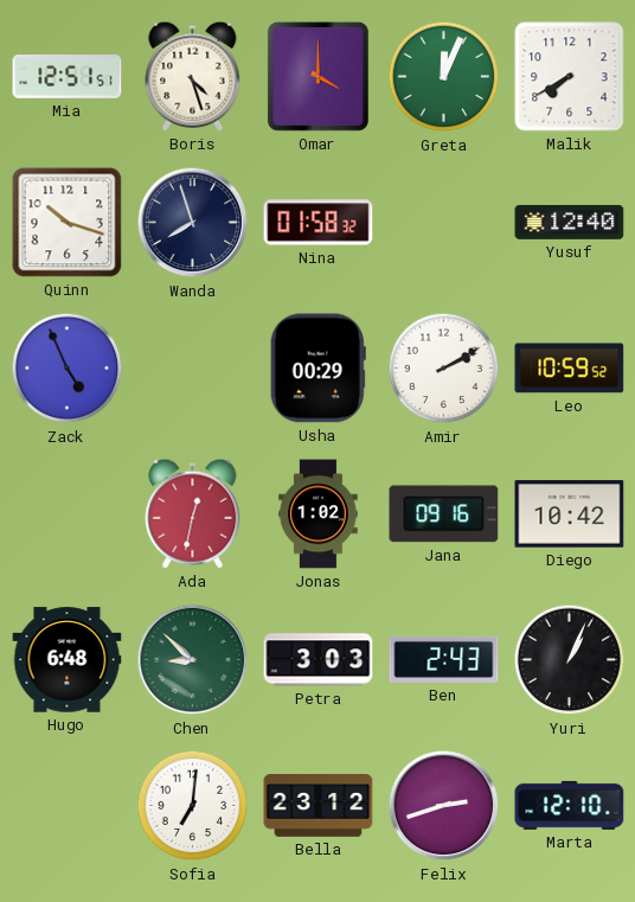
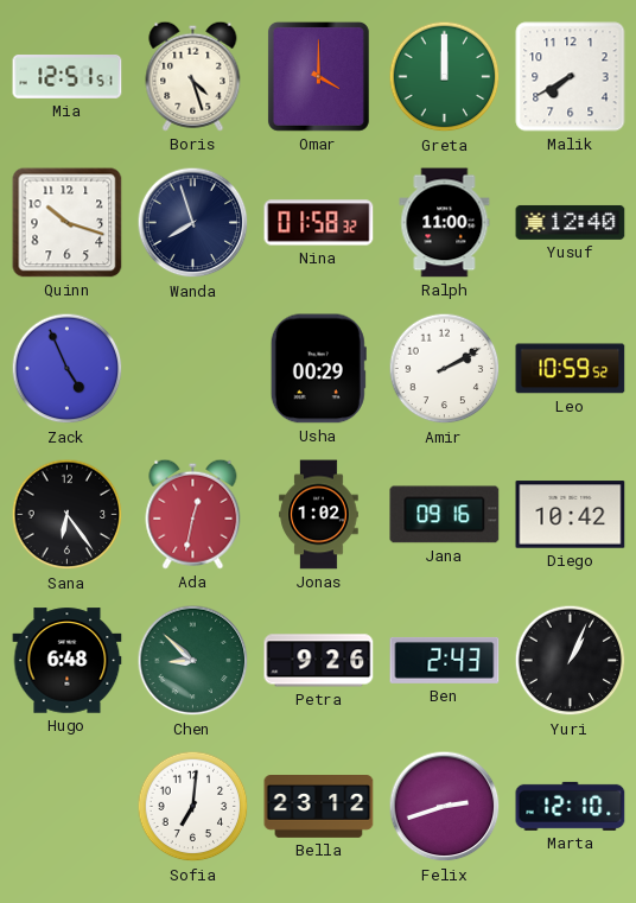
Greta: 12:04 -> 12:00 (445, 77)
Ralph: none -> 11:00 (445, 223)
Sana: none -> 6:24 (68, 515)
Petra: 3:03 -> 9:26 (319, 661)
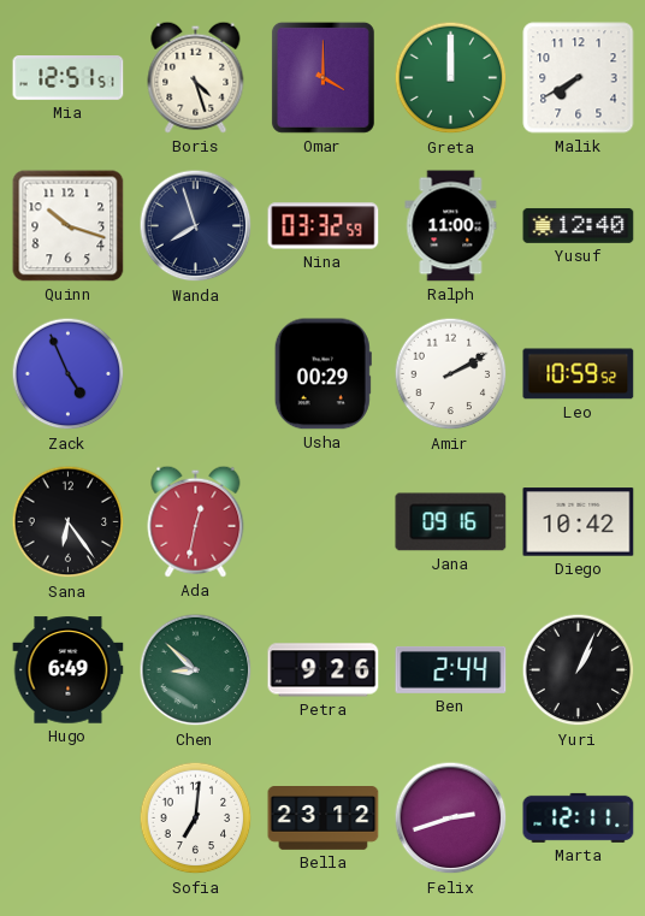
Nina: 01:58 -> 03:32 (324, 226)
Jonas: 1:02 -> none (319, 515)
Hugo: 6:48 -> 6:49 (69, 670)
Ben: 2:43 -> 2:44 (451, 669)
Marta: 12:10 -> 12:11 (579, 817)
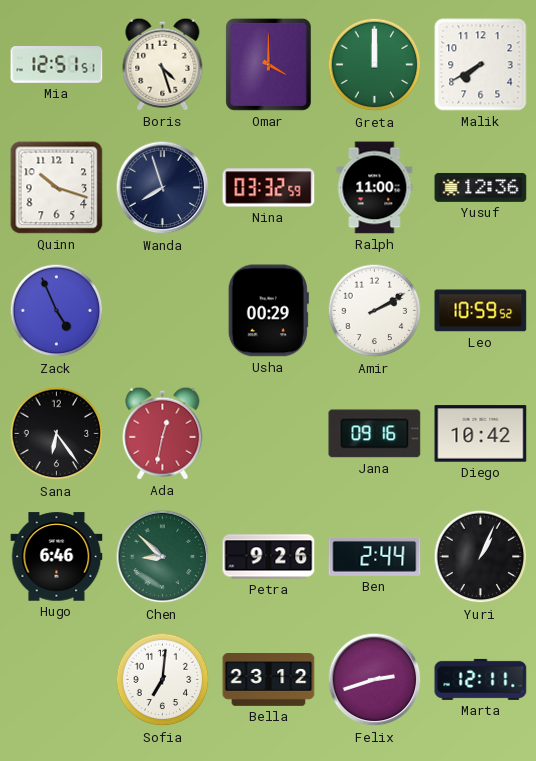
Yusuf: 12:40 -> 12:36 (481, 187)
Hugo: 6:49 -> 6:46 (57, 557)
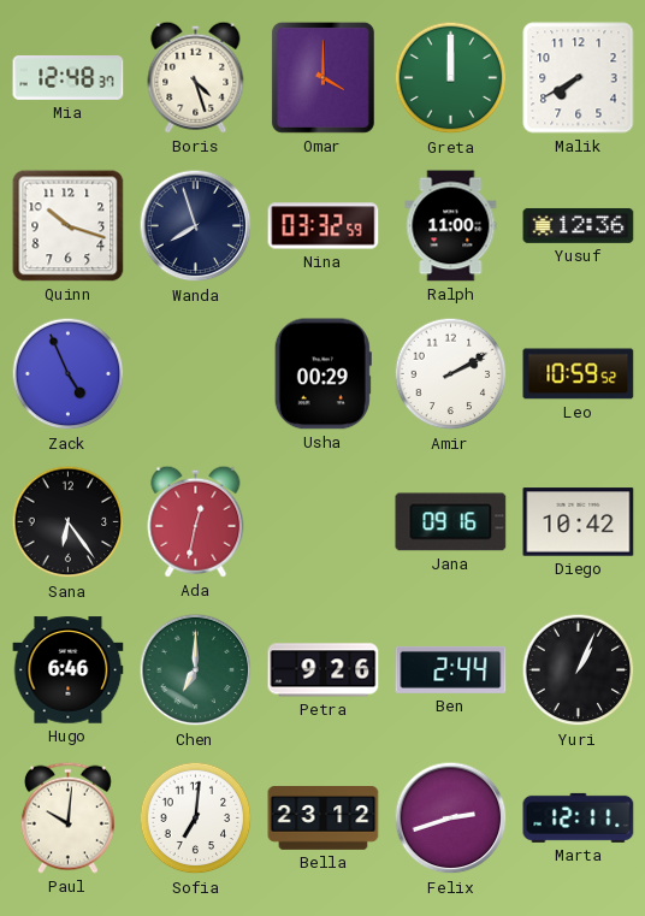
Mia: 12:51 -> 12:48 (69, 78)
Chen: 8:52 -> 7:00 (196, 670)
Paul: none -> 10:01 (67, 817)
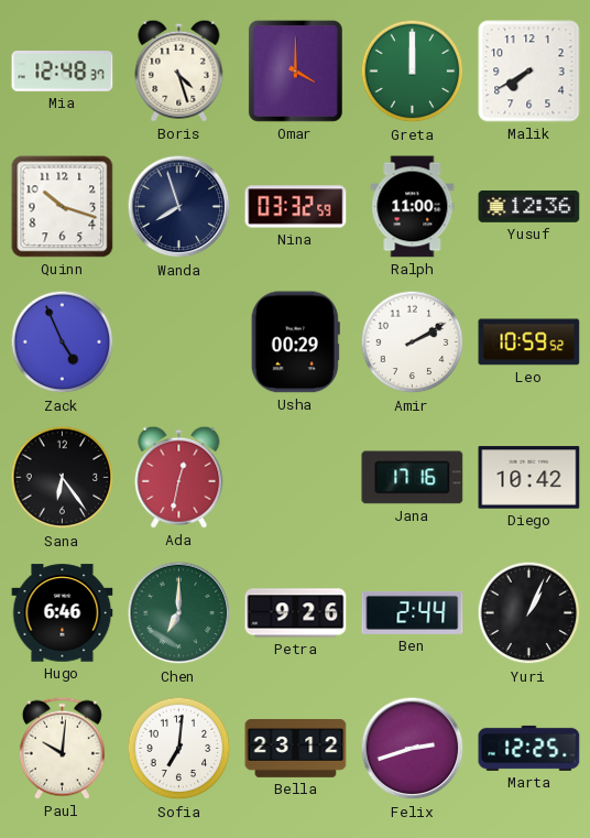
Jana: 09:16 -> 17:16 (413, 478)
Marta: 12:11 -> 12:25 (529, 748)
